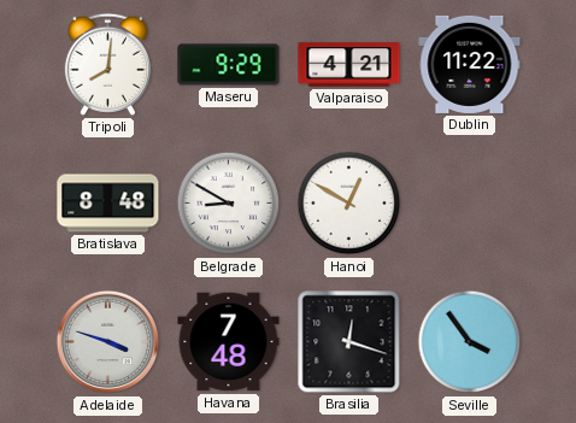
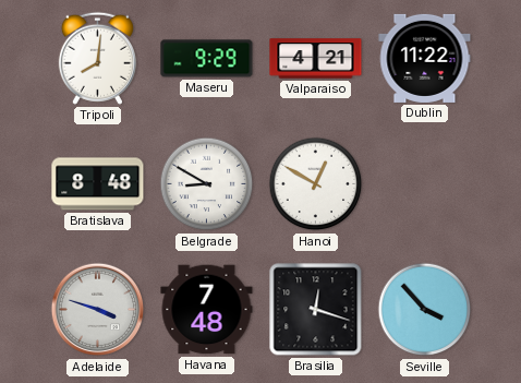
Seville: 3:54 -> 3:53 (425, 310)
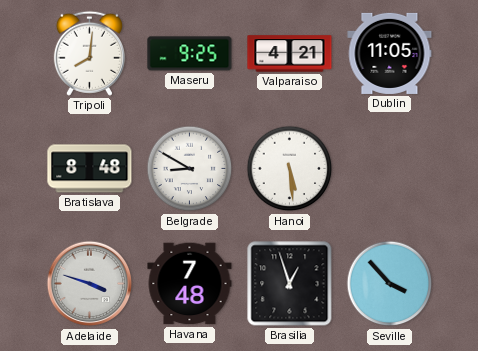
Maseru: 9:29 -> 9:25 (190, 54)
Dublin: 11:22 -> 11:05 (390, 53)
Hanoi: 12:50 -> 5:29 (290, 169)
Brasilia: 12:18 -> 12:57 (290, 284)
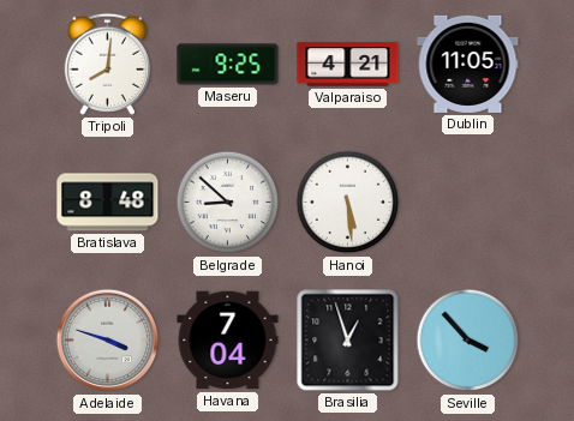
Belgrade: 8:50 -> 8:52 (228, 203)
Havana: 7:48 -> 7:04 (228, 341)
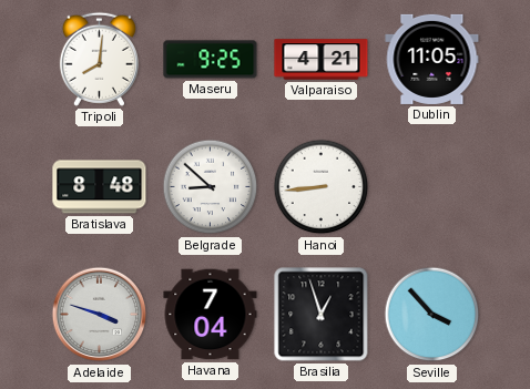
Hanoi: 5:29 -> 8:44 (322, 187)
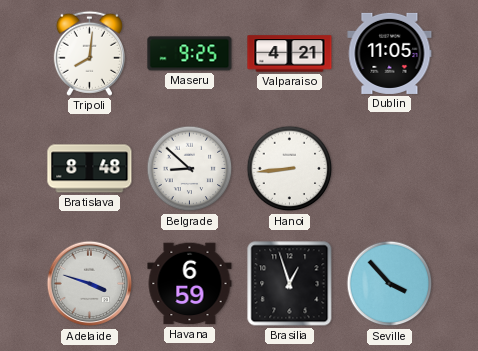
Havana: 7:04 -> 6:59 (190, 284)
